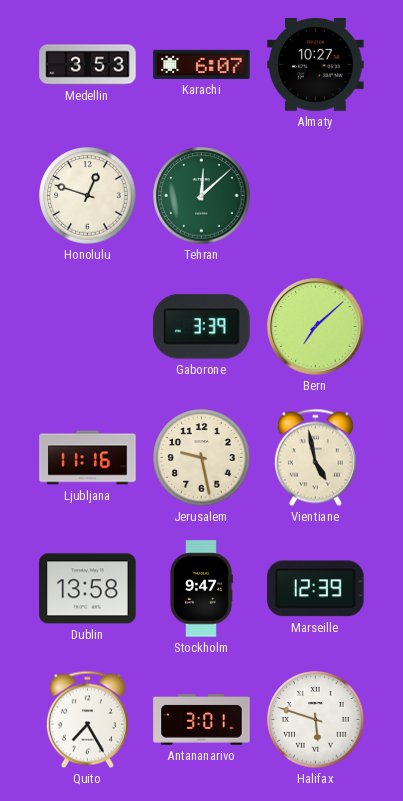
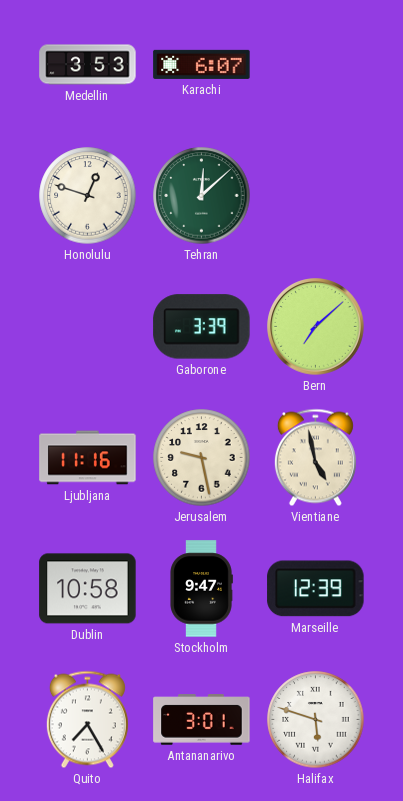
Almaty: 10:27 -> none (316, 65)
Dublin: 13:58 -> 10:58 (88, 589)
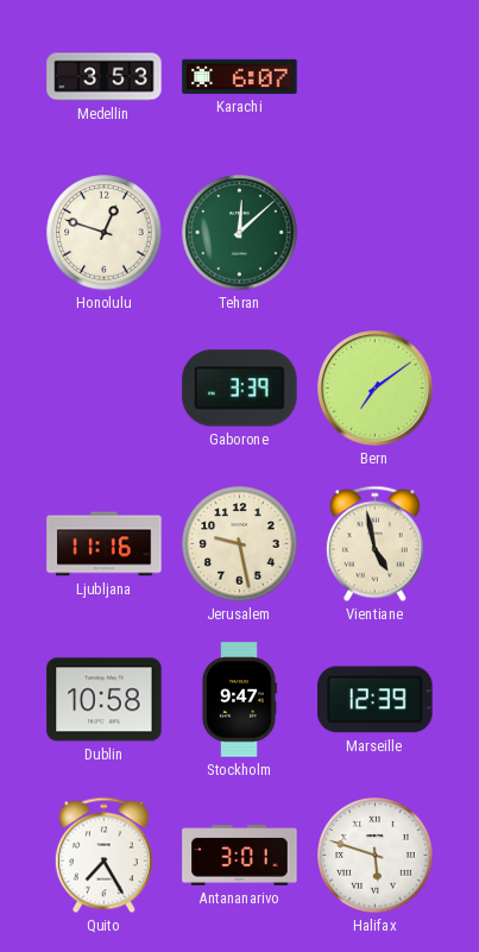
Bern: 7:08 -> 7:09 (376, 389)
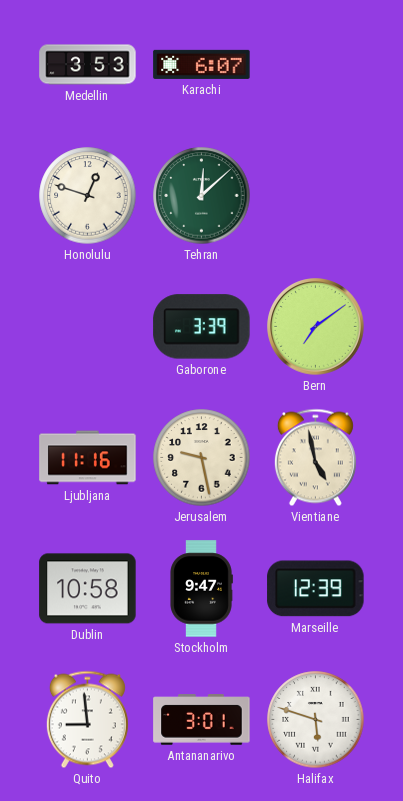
Quito: 7:25 -> 8:59 (87, 720)
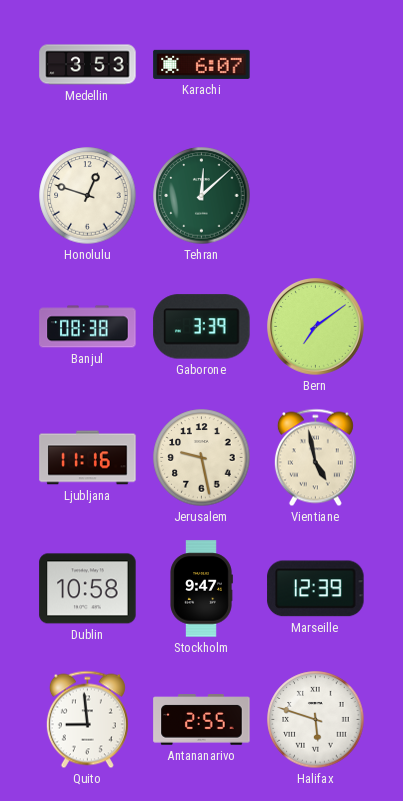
Banjul: none -> 08:38 (88, 327)
Antananarivo: 3:01 -> 2:55 (202, 720)
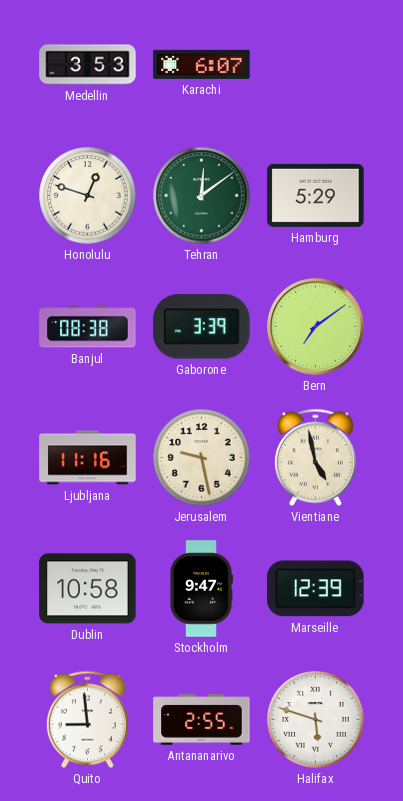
Tehran: 12:08 -> 12:09 (202, 196)
Hamburg: none -> 5:29 (316, 195)
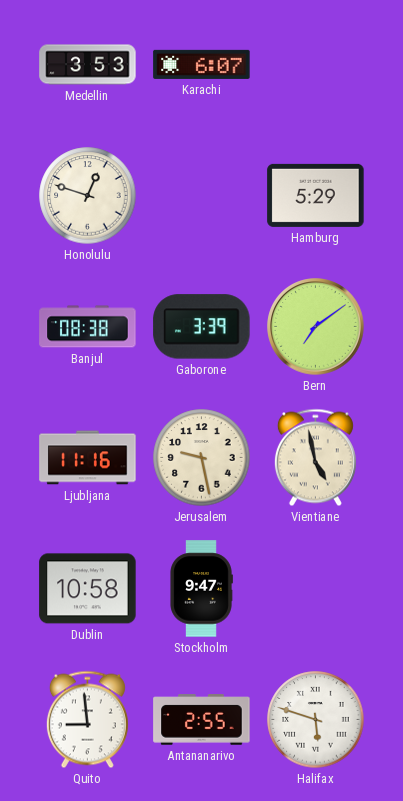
Tehran: 12:09 -> none (202, 196)
Marseille: 12:39 -> none (316, 589)
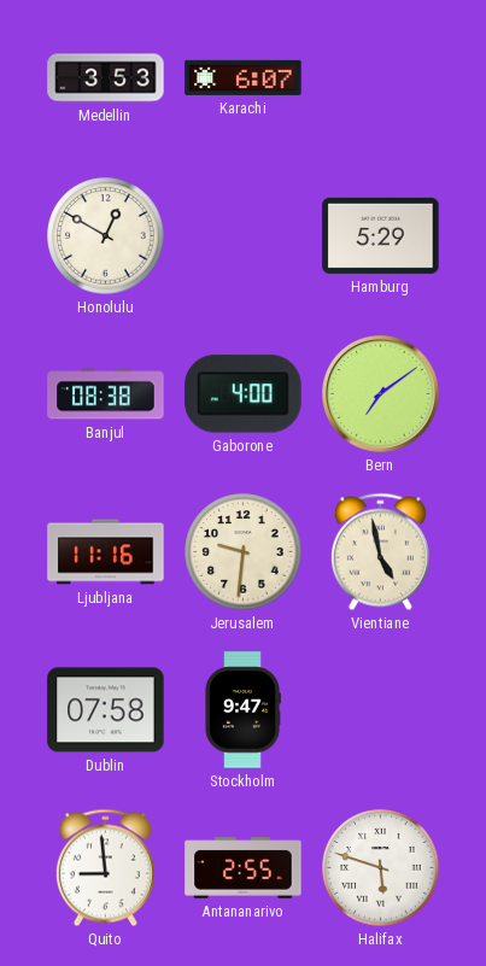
Honolulu: 12:48 -> 12:50 (106, 236)
Gaborone: 3:39 -> 4:00 (244, 394)
Jerusalem: 9:28 -> 9:31 (244, 552)
Dublin: 10:58 -> 07:58 (106, 710)
